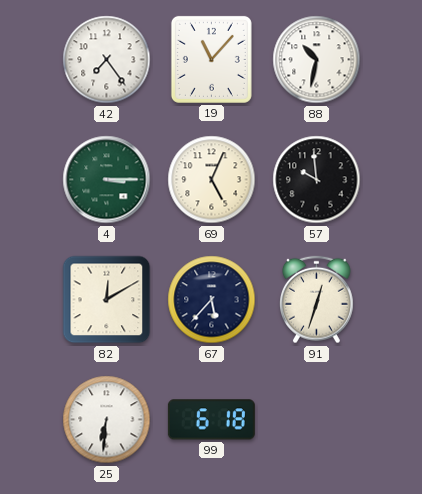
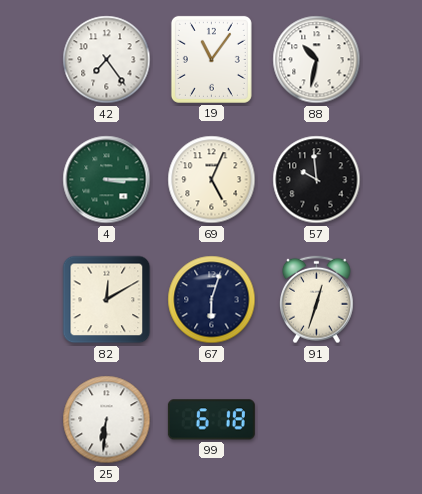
19: 11:07 -> 11:06 (211, 59)
67: 5:37 -> 6:03 (212, 300)
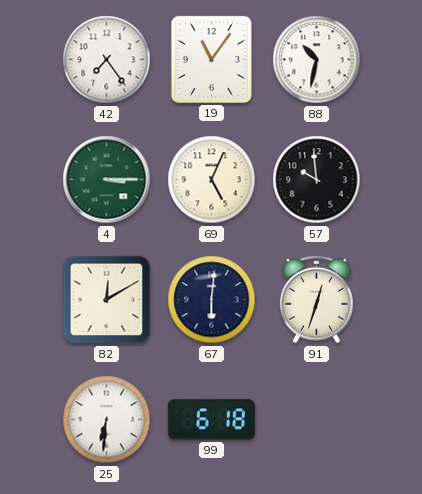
67: 6:03 -> 6:01 (212, 300)
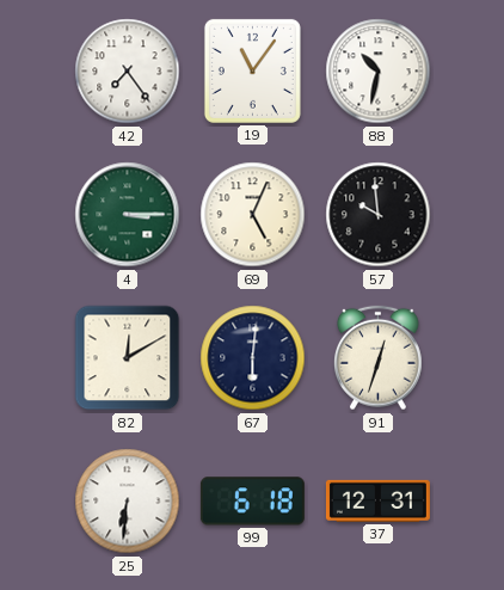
37: none -> 12:31 (377, 500)
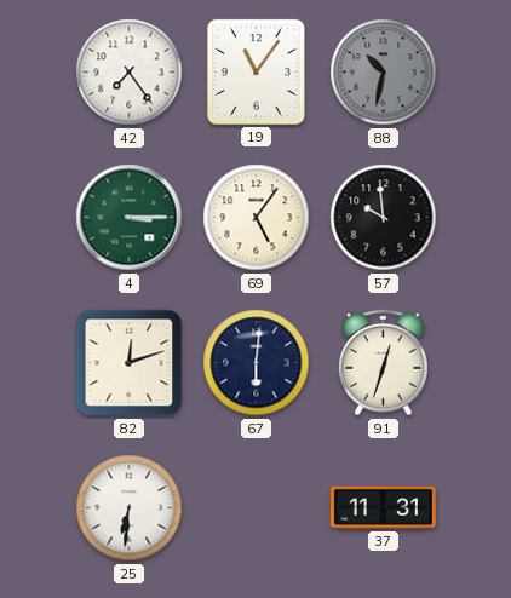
88 dial: white -> grey (384, 73)
69: 5:04 -> 5:06 (257, 218)
82: 12:10 -> 12:12 (130, 363)
99: 6:18 -> none (252, 502)
37: 12:31 -> 11:31 (383, 507)
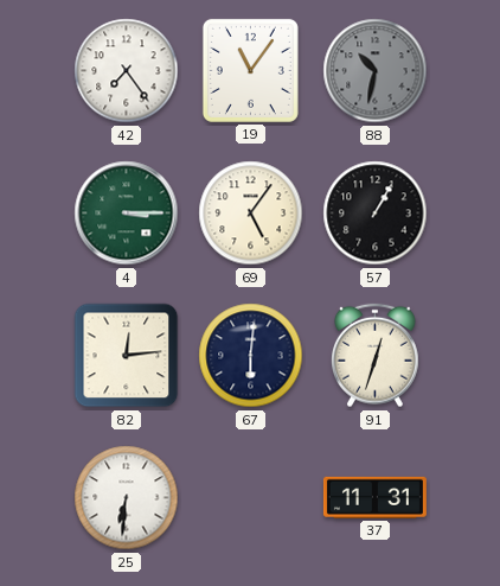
57: 9:59 -> 1:05 (376, 214)
82: 12:12 -> 12:14 (127, 356)
